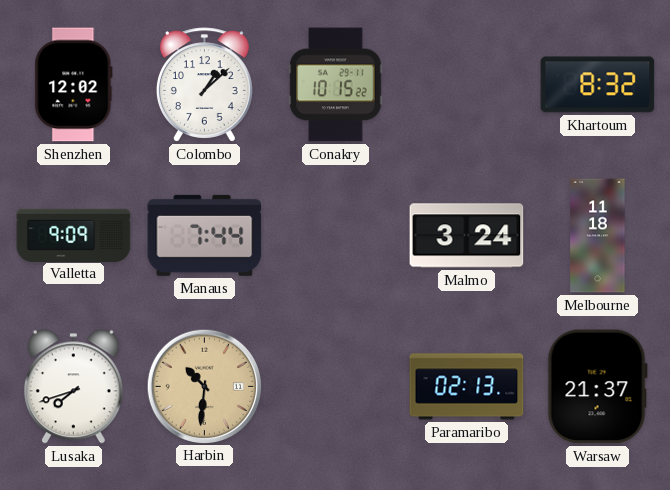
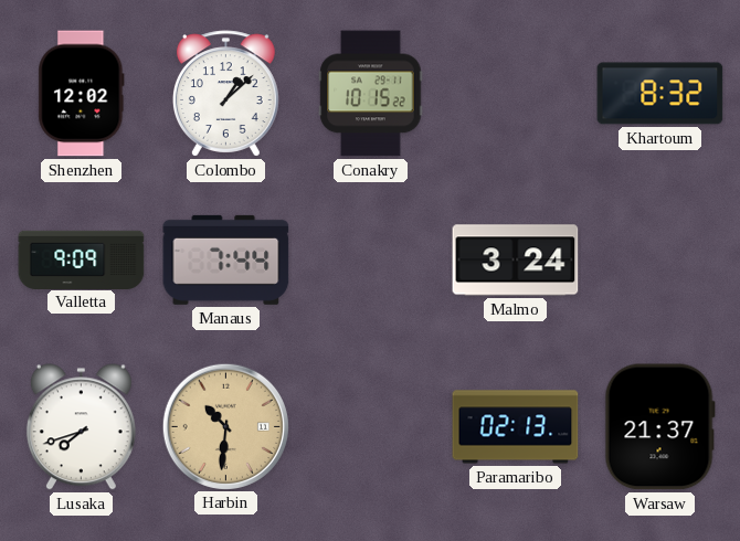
Melbourne: 11:18 -> none (598, 236)
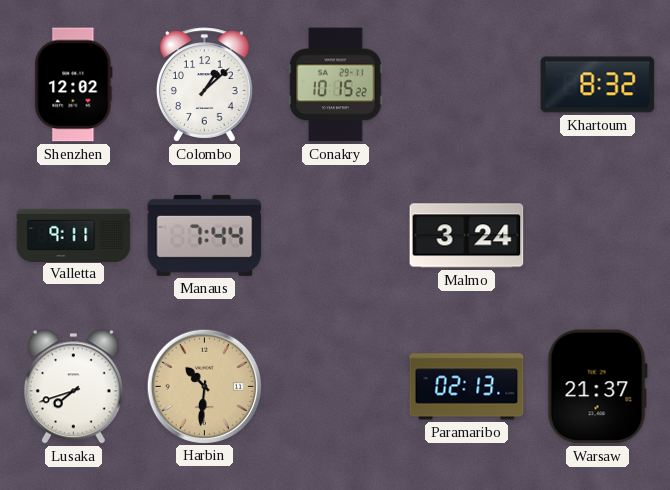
Valletta: 9:09 -> 9:11 (74, 235)
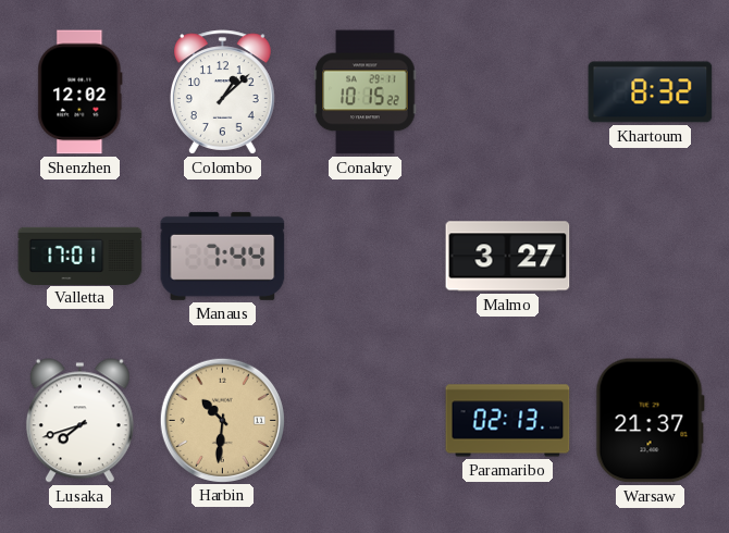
Valletta: 9:11 -> 17:01 (81, 256)
Malmo: 3:24 -> 3:27 (508, 257)
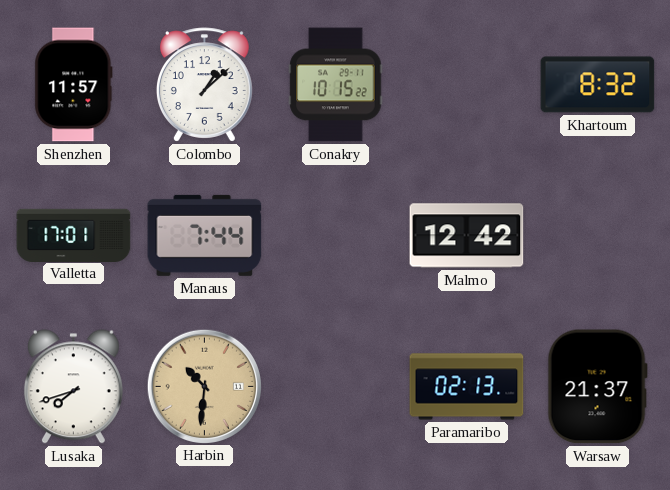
Shenzhen: 12:02 -> 11:57 (74, 85)
Malmo: 3:27 -> 12:42 (467, 236)
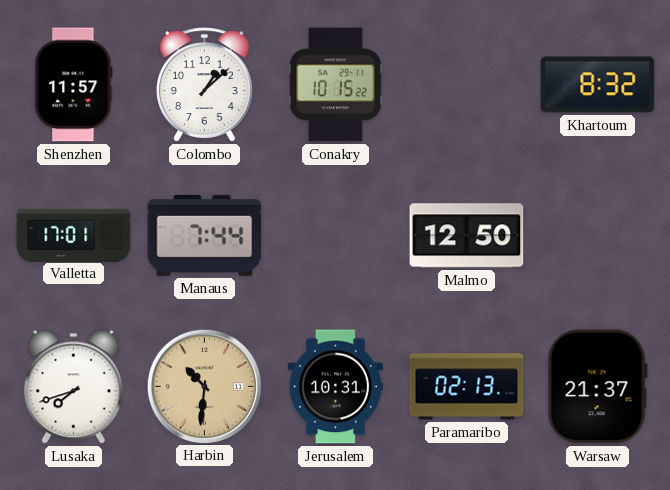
Malmo: 12:42 -> 12:50 (467, 236)
Jerusalem: none -> 10:31 (335, 387)
